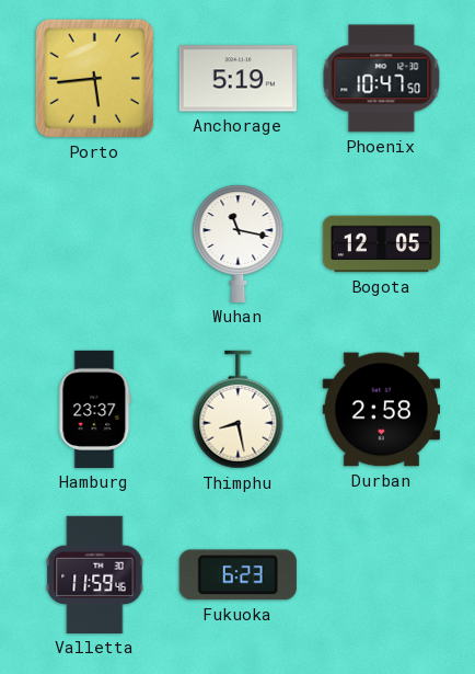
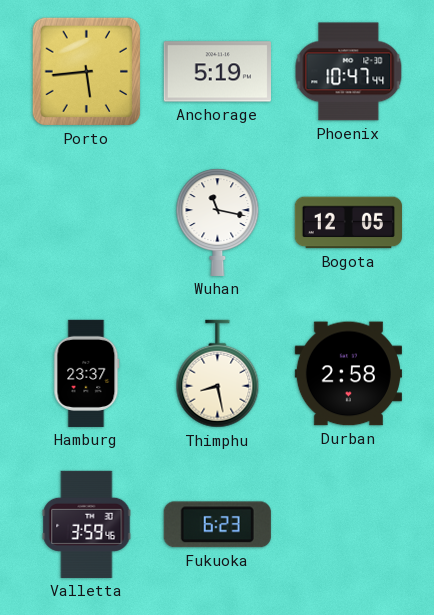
Phoenix: 10:47:50 -> 10:47:44 (349, 72)
Valletta: 11:59 -> 3:59 (87, 524)
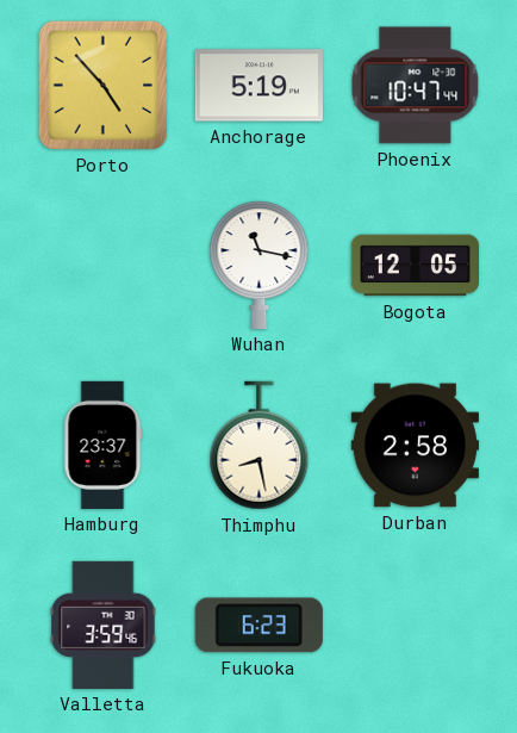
Porto: 5:44 -> 4:53 (104, 86)
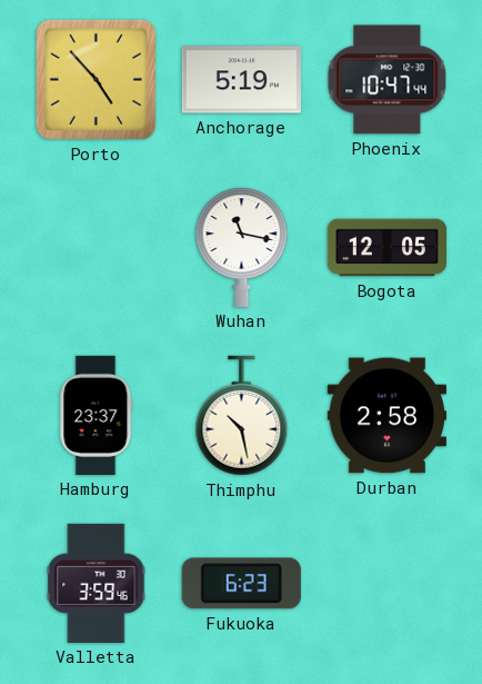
Thimphu: 8:28 -> 10:28 (242, 416)
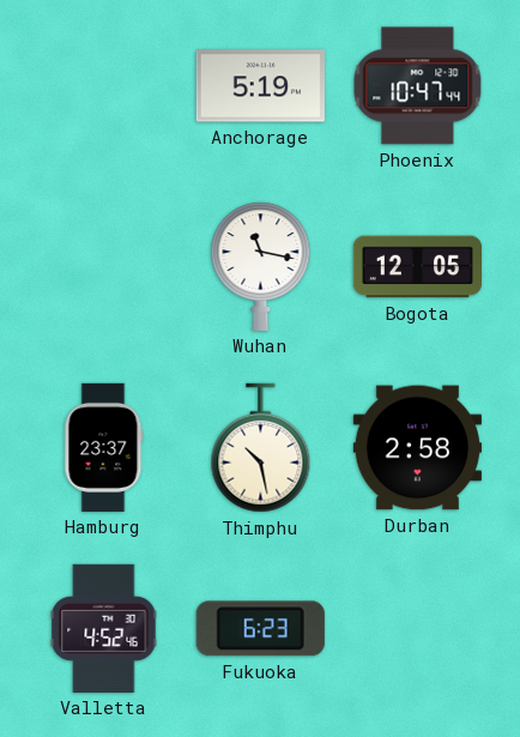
Porto: 4:53 -> none (97, 80)
Valletta: 3:59 -> 4:52 (104, 628)
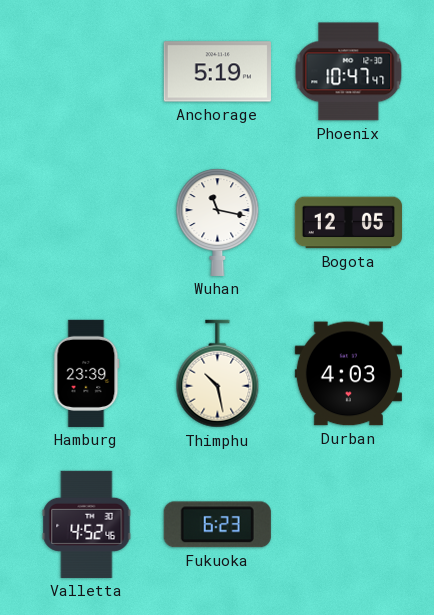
Phoenix: 10:47:44 -> 10:47:47 (349, 72)
Hamburg: 23:37 -> 23:39 (87, 373)
Durban: 2:58 -> 4:03 (348, 374)
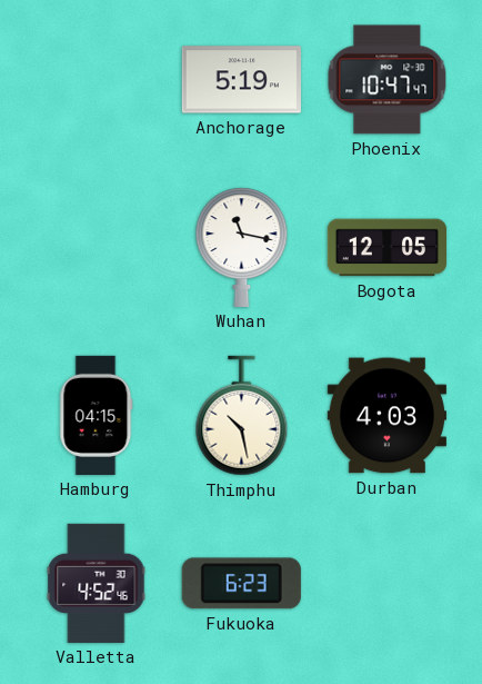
Hamburg: 23:39 -> 04:15 (97, 415)
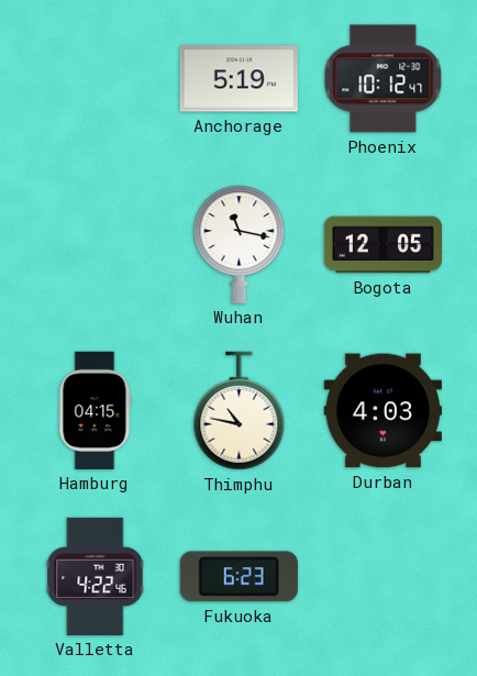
Phoenix: 10:47 -> 10:12 (384, 79)
Thimphu: 10:28 -> 10:47 (240, 411)
Valletta: 4:52 -> 4:22 (96, 576)
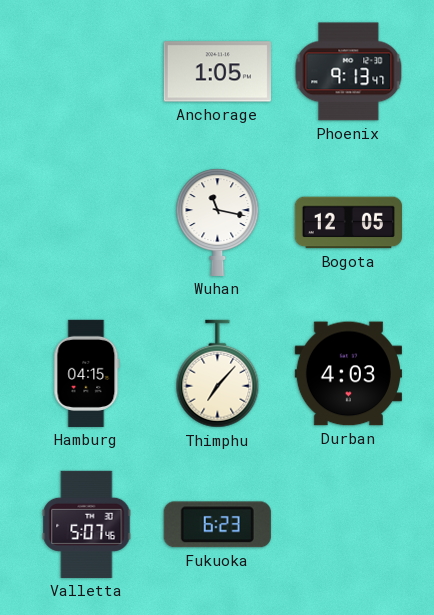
Anchorage: 5:19 -> 1:05 (217, 72)
Phoenix: 10:12 -> 9:13 (349, 72)
Thimphu: 10:47 -> 7:07 (218, 374)
Valletta: 4:22 -> 5:07 (87, 524)
